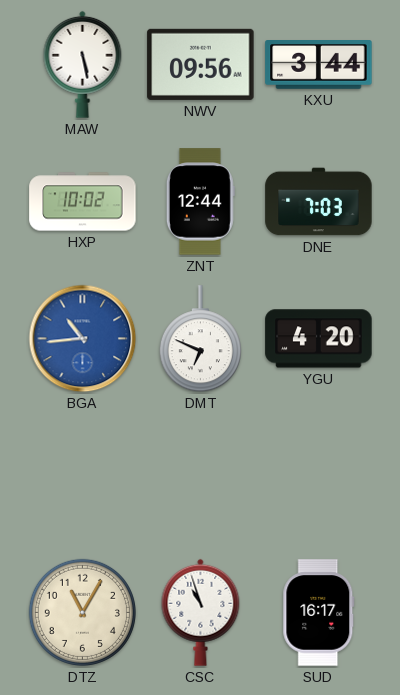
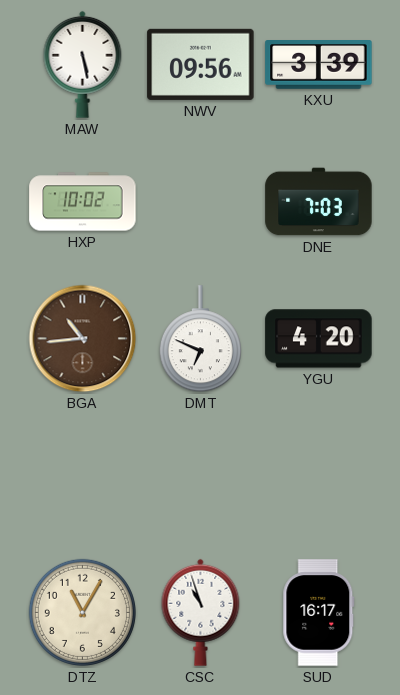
KXU: 3:44 -> 3:39 (319, 65)
ZNT: 12:44 -> none (200, 202)
BGA dial: blue -> brown (83, 339)
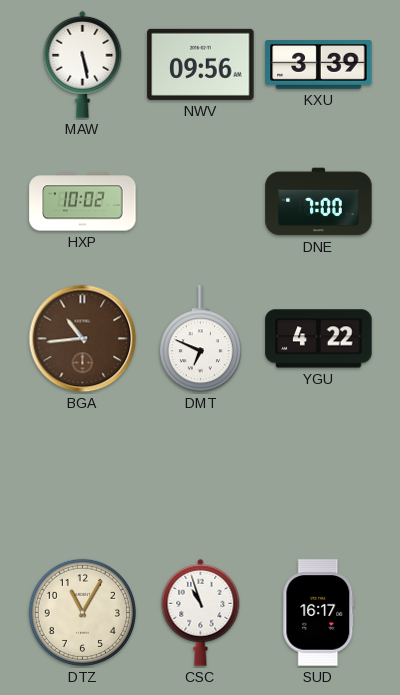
DNE: 7:03 -> 7:00 (319, 202)
YGU: 4:20 -> 4:22 (319, 339)
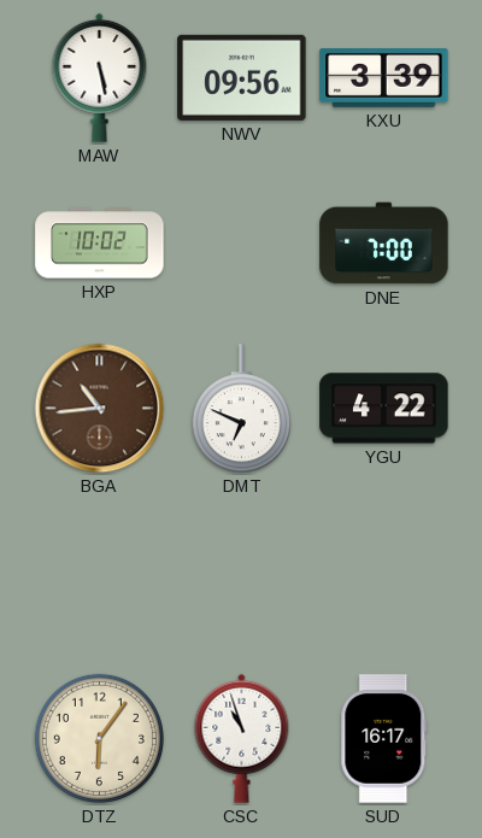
DTZ: 11:05 -> 6:06 (99, 738)
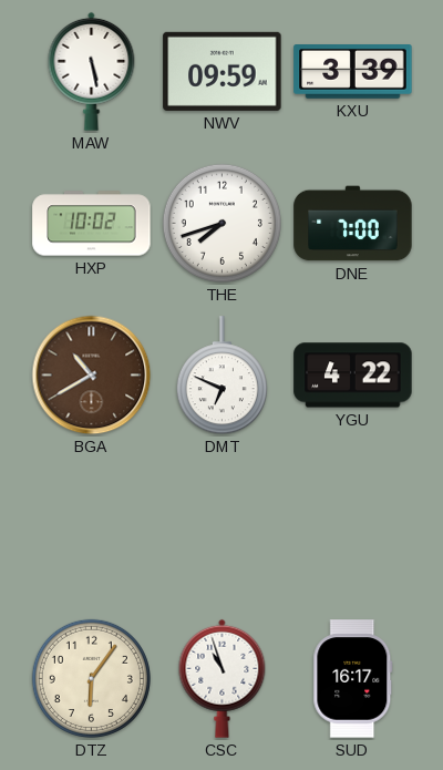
NWV: 09:56 -> 09:59 (223, 71)
THE: none -> 7:42 (221, 223)
BGA: 10:44 -> 10:40 (92, 376)
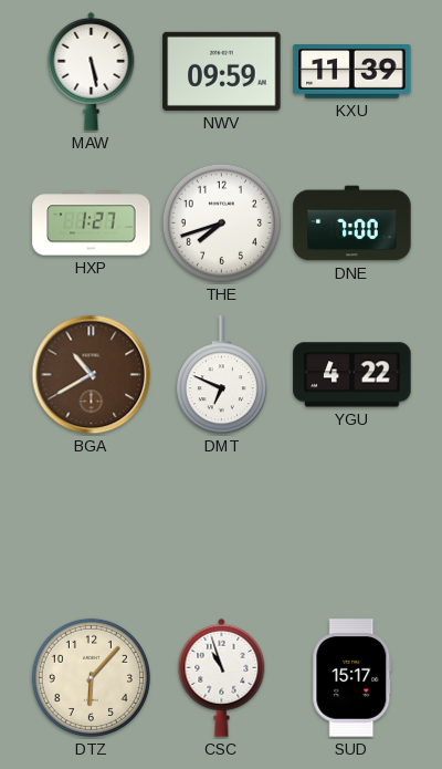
KXU: 3:39 -> 11:39 (352, 72)
HXP: 10:02 -> 1:27 (92, 224)
DTZ: 6:06 -> 6:07 (91, 677)
SUD: 16:17 -> 15:17 (352, 678)
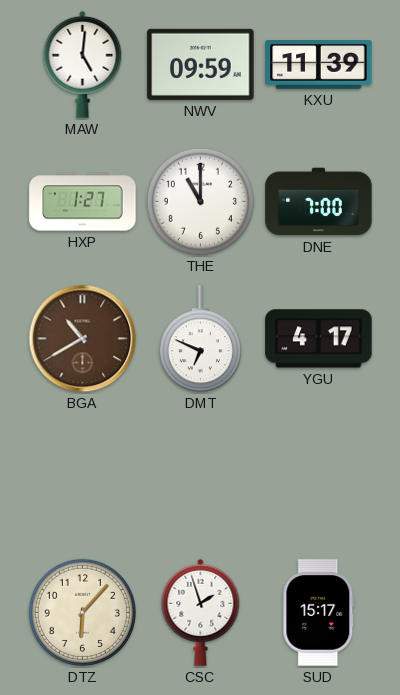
MAW: 5:28 -> 5:01 (83, 64)
THE: 7:42 -> 11:00 (200, 201)
YGU: 4:22 -> 4:17 (319, 339)
CSC: 10:57 -> 1:57 (201, 612)
